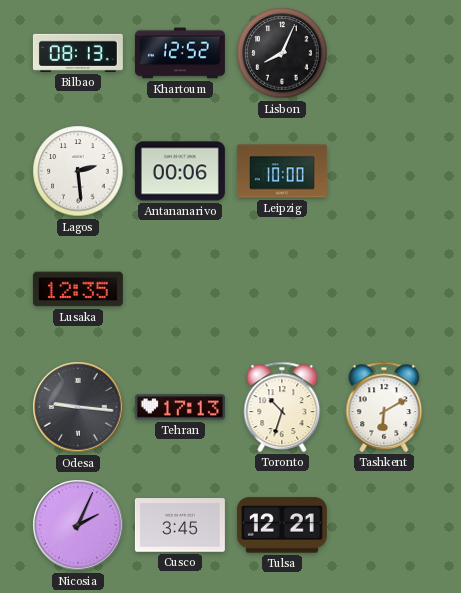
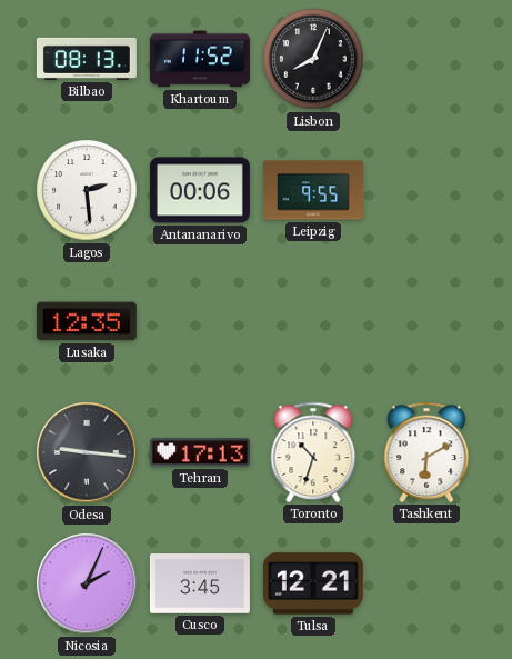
Khartoum: 12:52 -> 11:52 (200, 59)
Leipzig: 10:00 -> 9:55 (313, 190)
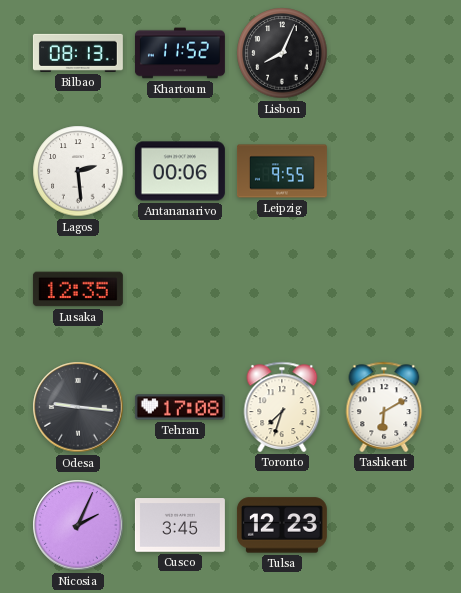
Tehran: 17:13 -> 17:08 (180, 407)
Toronto: 10:33 -> 7:33 (282, 407)
Tulsa: 12:21 -> 12:23 (282, 525)
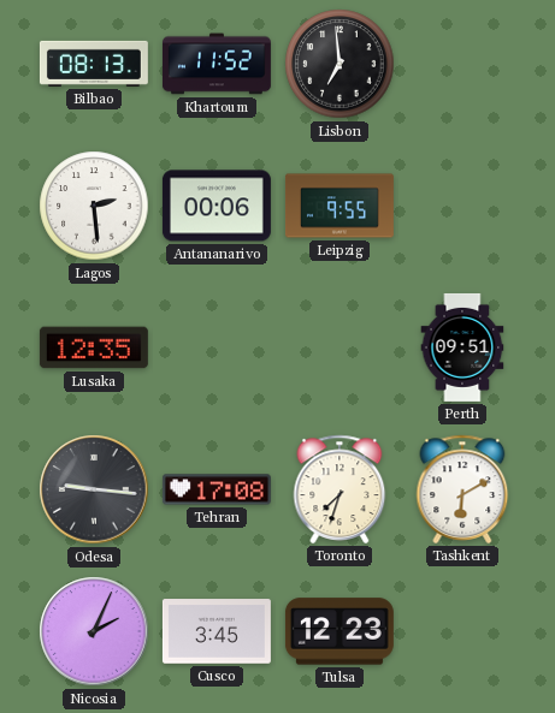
Lisbon: 8:04 -> 6:59 (340, 64)
Perth: none -> 09:51 (462, 347)
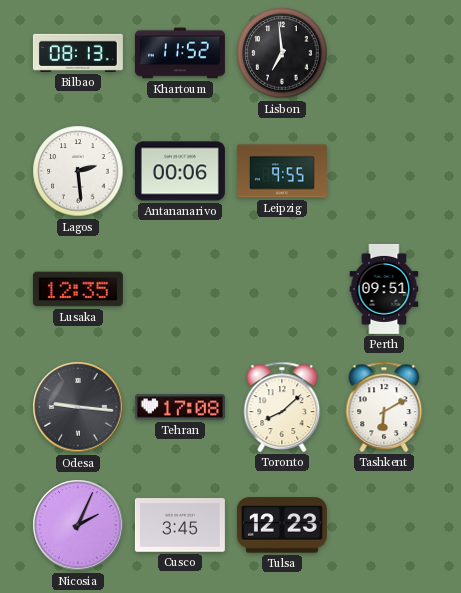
Toronto: 7:33 -> 8:08 (282, 407)
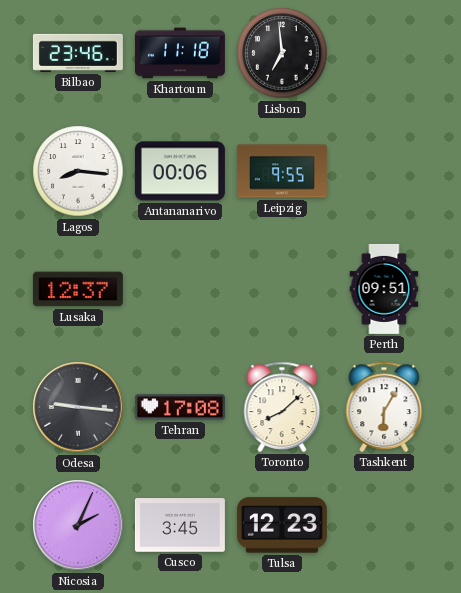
Bilbao: 08:13 -> 23:46 (78, 53)
Khartoum: 11:52 -> 11:18 (180, 53)
Lagos: 2:29 -> 8:16 (78, 171)
Lusaka: 12:35 -> 12:37 (78, 289)
Tashkent: 6:10 -> 6:05 (384, 407)
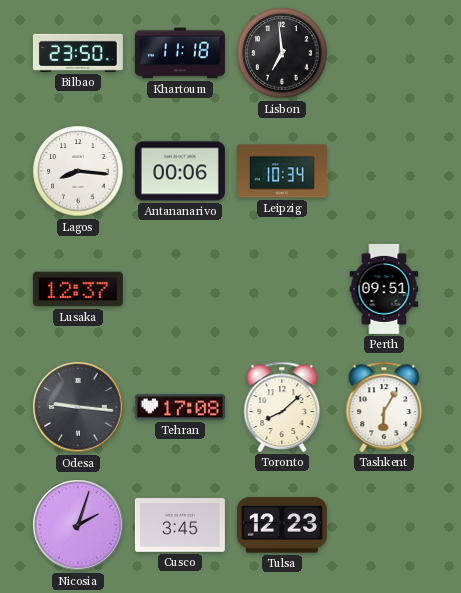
Bilbao: 23:46 -> 23:50 (78, 53)
Leipzig: 9:55 -> 10:34 (282, 171)
Nicosia: 2:04 -> 2:03 (78, 525)
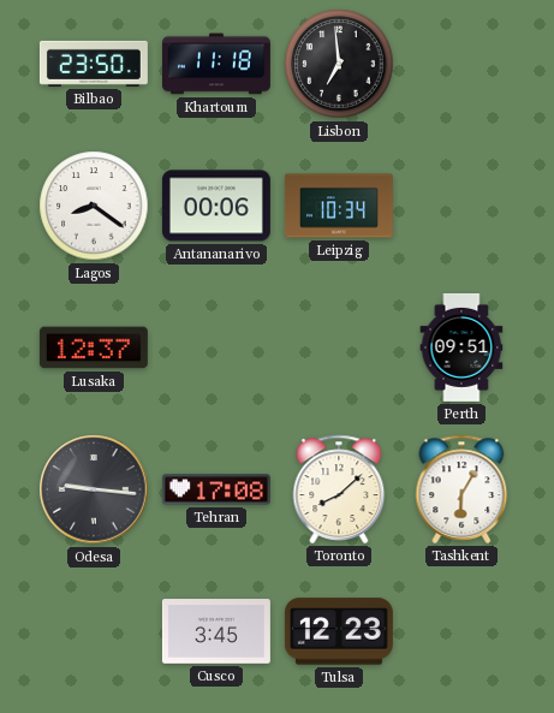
Lagos: 8:16 -> 8:21 (94, 206)
Nicosia: 2:03 -> none (78, 525)
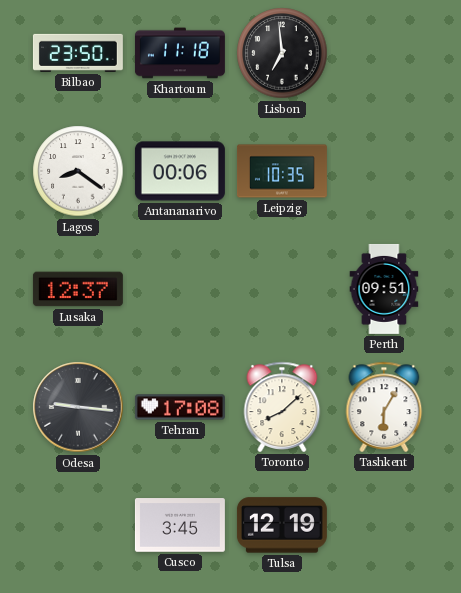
Leipzig: 10:34 -> 10:35 (282, 171)
Tulsa: 12:23 -> 12:19 (282, 525)
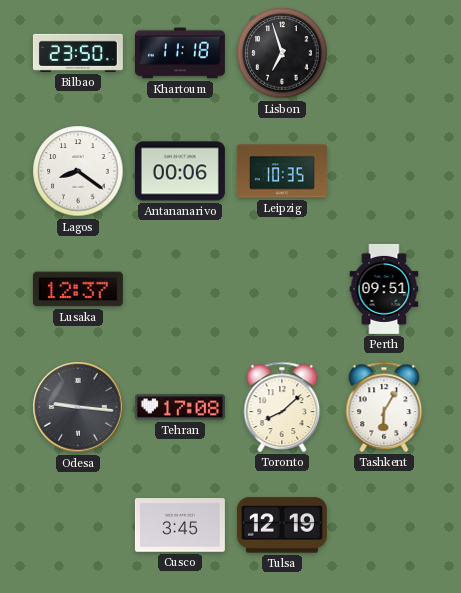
Lisbon: 6:59 -> 6:57 (282, 53)
